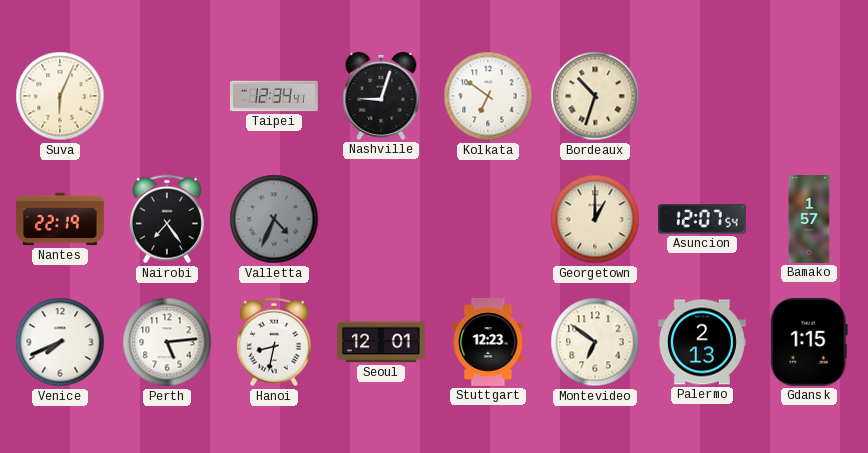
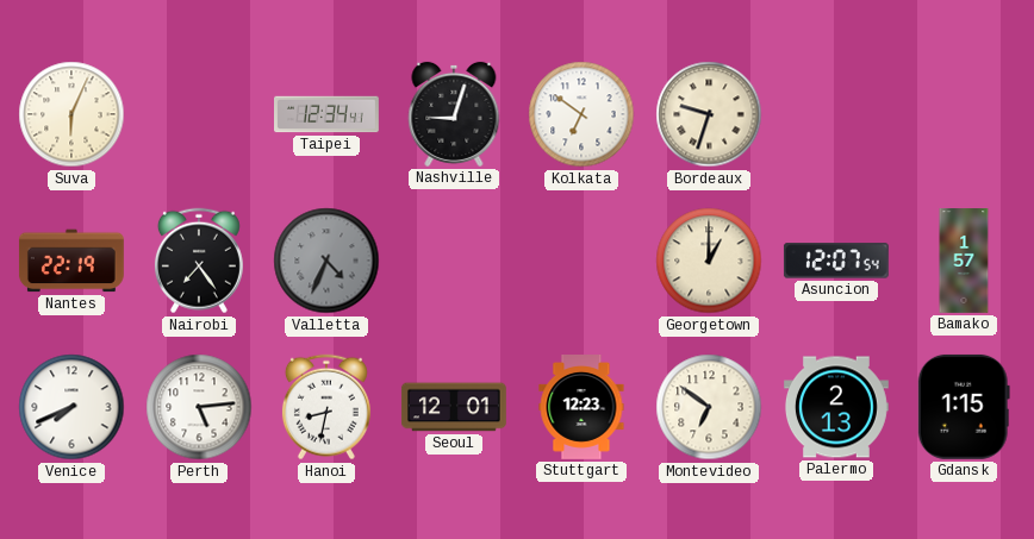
Bordeaux: 10:33 -> 9:33 (709, 114)
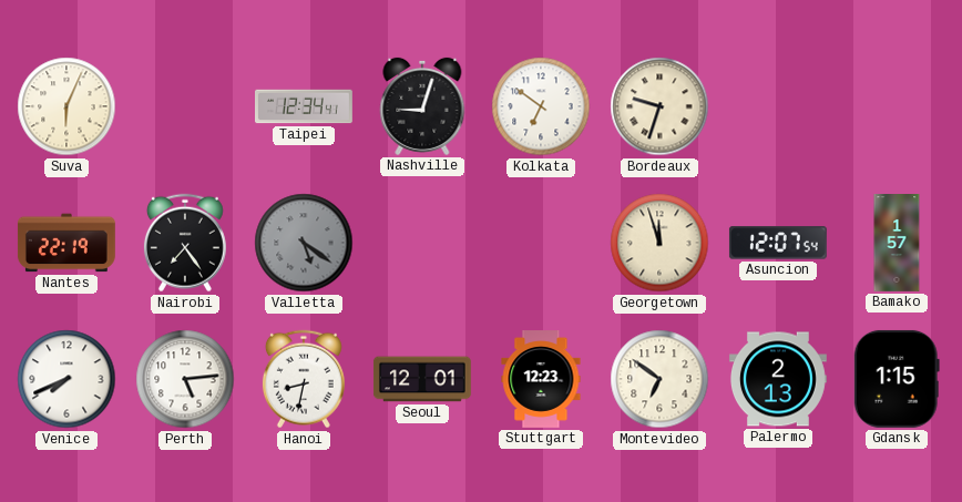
Valletta: 4:34 -> 5:21 (304, 243)
Georgetown: 1:00 -> 11:57 (659, 243)
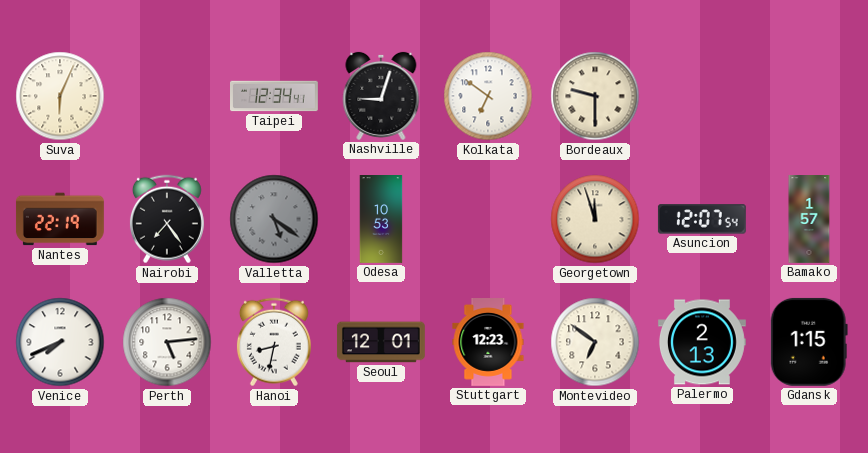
Bordeaux: 9:33 -> 9:30 (595, 96)
Odesa: none -> 10:53 (381, 220)
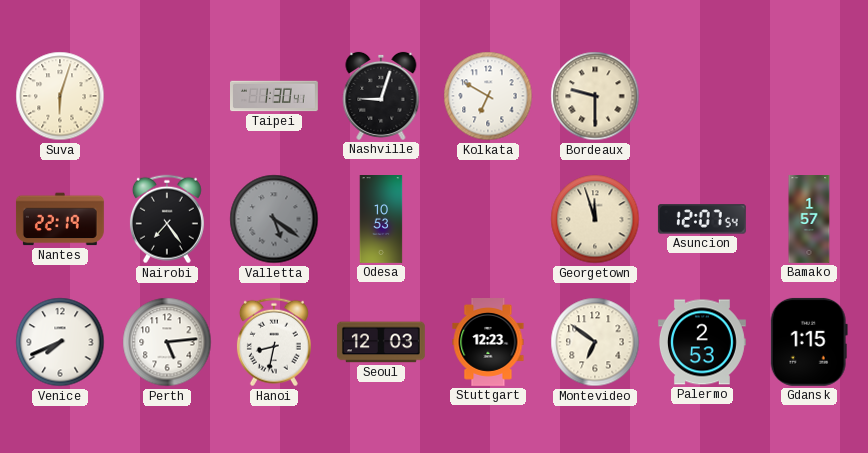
Suva: 6:04 -> 6:03 (60, 96)
Taipei: 12:34 -> 1:30 (275, 96)
Kolkata: 6:51 -> 6:50 (488, 96)
Seoul: 12:01 -> 12:03 (381, 342)
Palermo: 2:13 -> 2:53 (702, 342)
